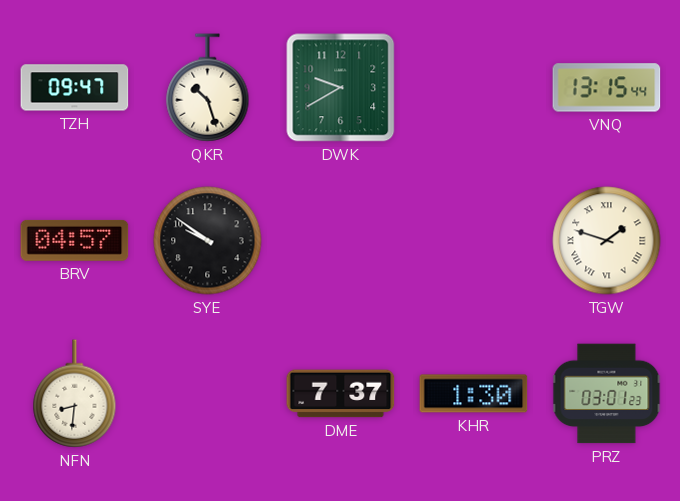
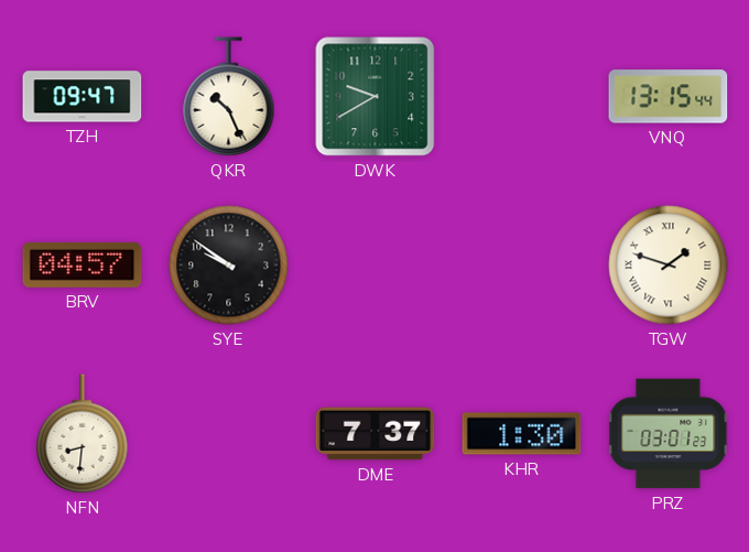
QKR: 10:27 -> 10:26 (229, 97)
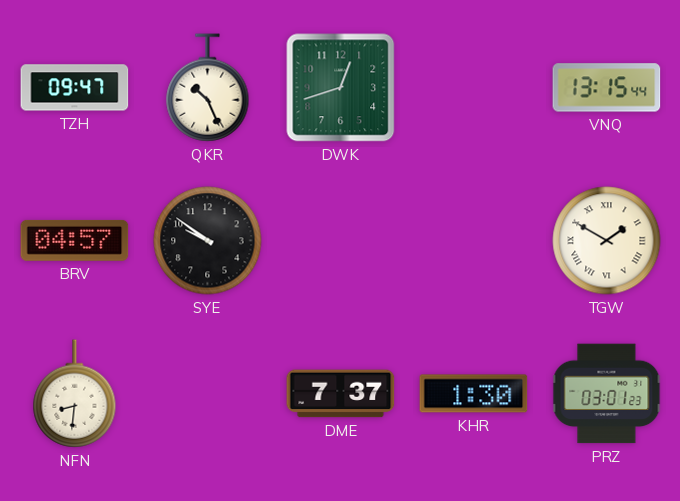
DWK: 9:40 -> 12:42 (341, 88)
TGW: 1:48 -> 1:50 (607, 241)
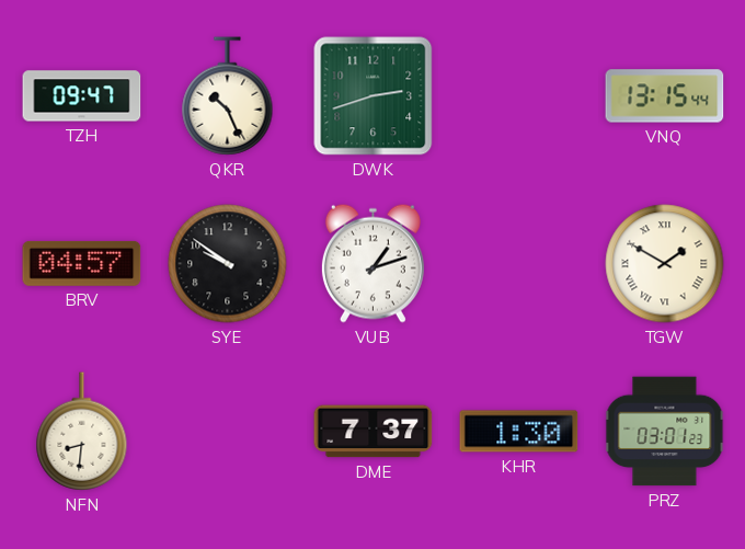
DWK: 12:42 -> 2:42 (374, 96)
VUB: none -> 1:12 (373, 263)
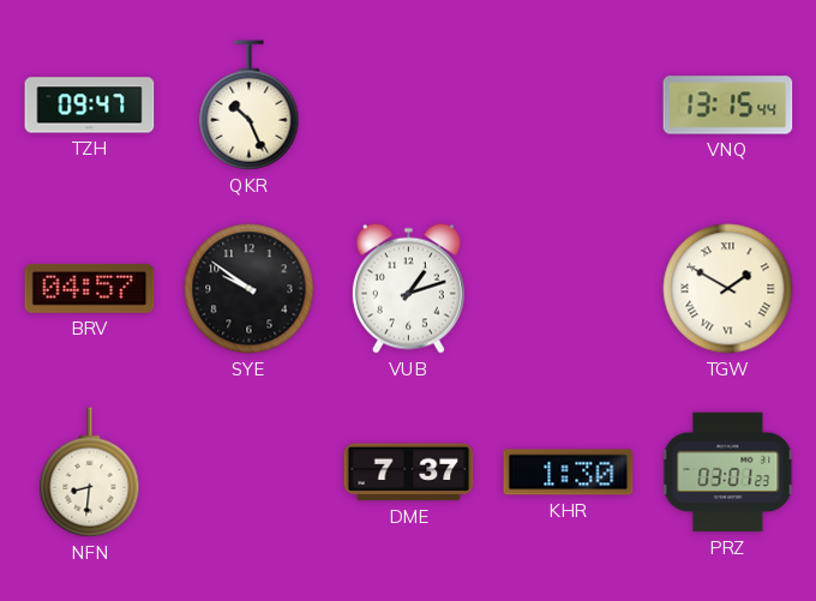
DWK: 2:42 -> none (374, 96)
